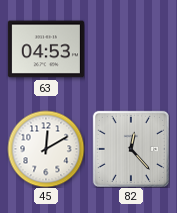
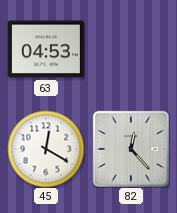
45: 12:10 -> 12:20 (46, 149)
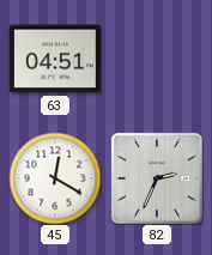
63: 04:53 -> 04:51 (55, 59)
82: 12:23 -> 2:34 (157, 178)
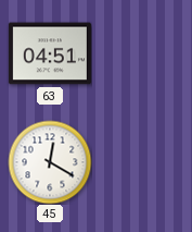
82: 2:34 -> none (157, 178)
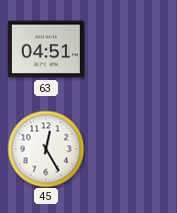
45: 12:20 -> 12:25 (46, 149)
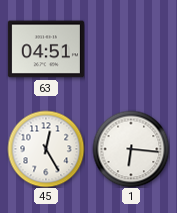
1: none -> 6:16 (131, 149)
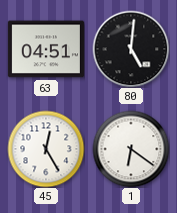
80: none -> 5:01 (131, 49)
1: 6:16 -> 6:21 (131, 149)
